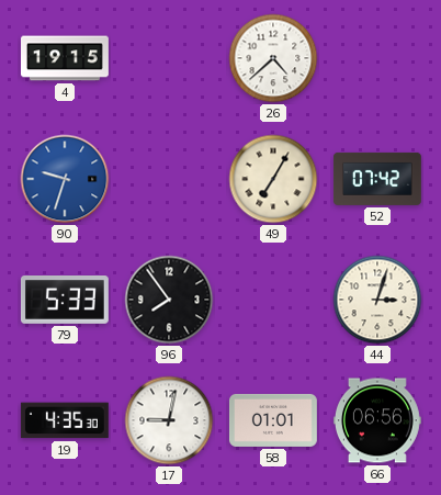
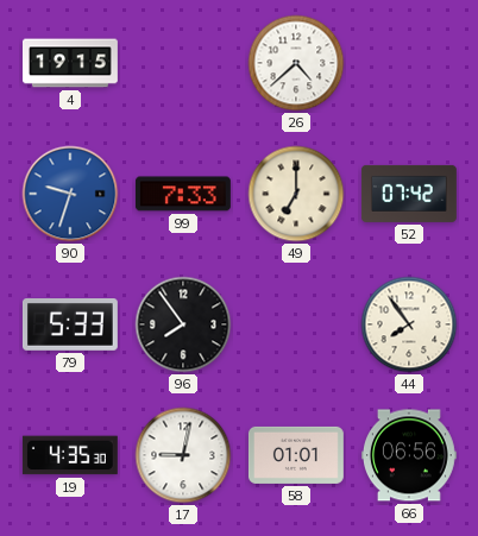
99: none -> 7:33 (183, 194)
49: 7:05 -> 7:00 (296, 194)
44: 3:03 -> 7:54 (409, 324)
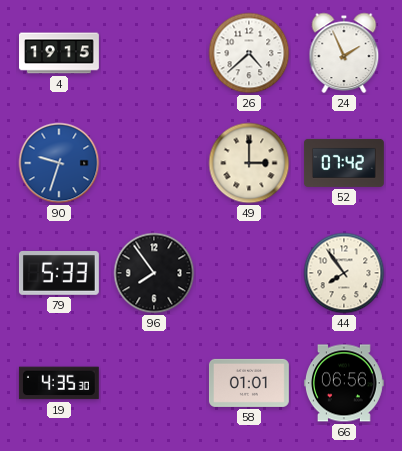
24: none -> 1:56 (344, 53)
99: 7:33 -> none (183, 194)
49: 7:00 -> 3:00 (249, 163)
17: 9:02 -> none (183, 455)
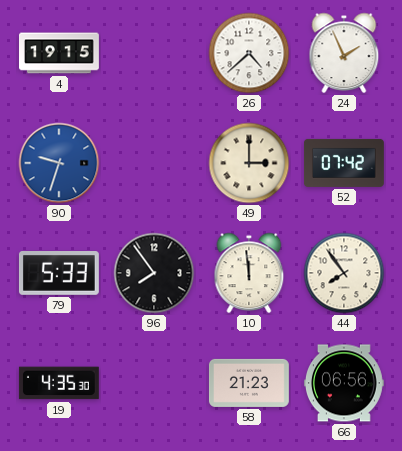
10: none -> 11:59 (249, 273)
58: 01:01 -> 21:23 (249, 383)
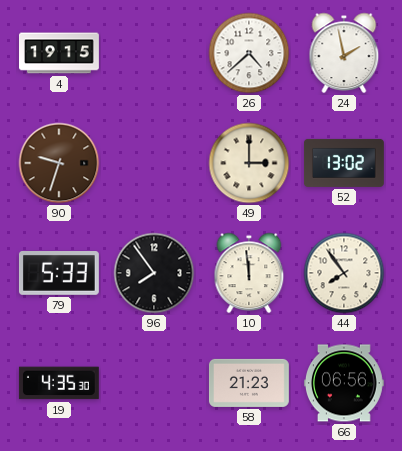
24: 1:56 -> 1:58 (344, 53)
90 dial: blue -> brown (59, 163)
52: 07:42 -> 13:02 (344, 163)
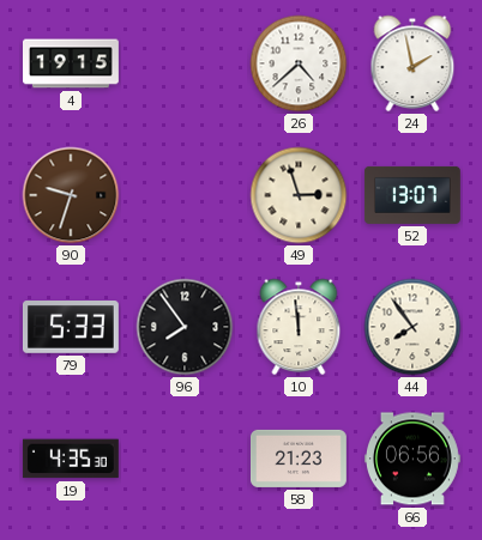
49: 3:00 -> 2:57 (299, 195)
52: 13:02 -> 13:07 (412, 195)
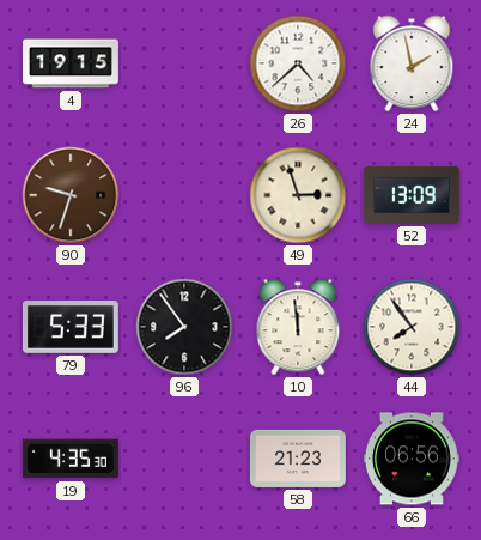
52: 13:07 -> 13:09 (412, 195)
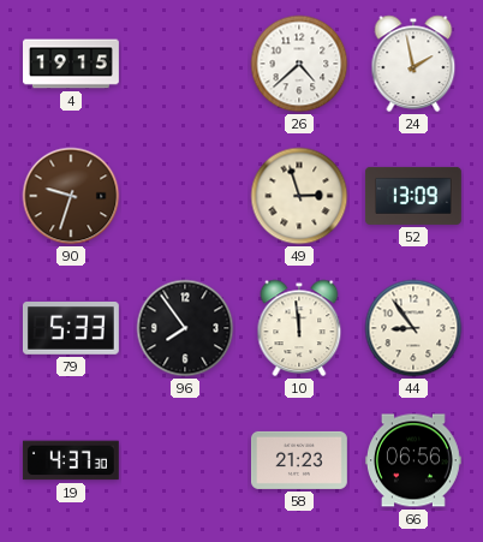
44: 7:54 -> 8:54 (413, 328)
19: 4:35 -> 4:37 (71, 460)
